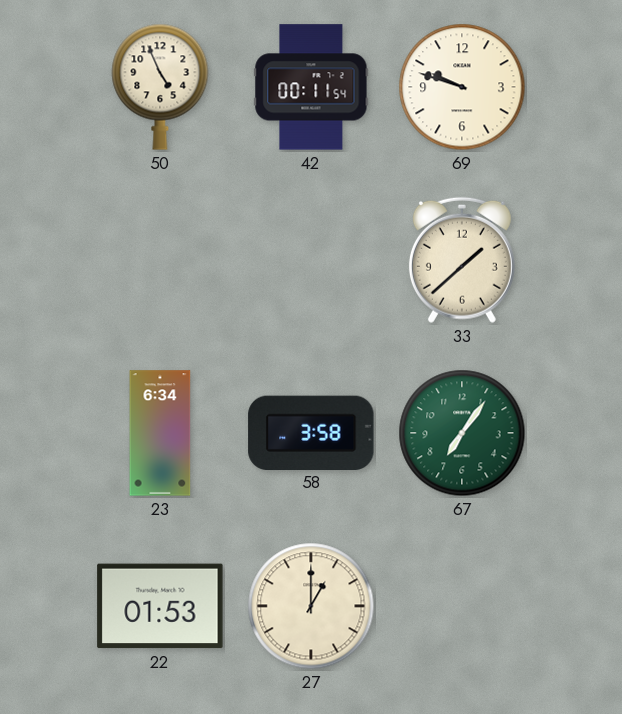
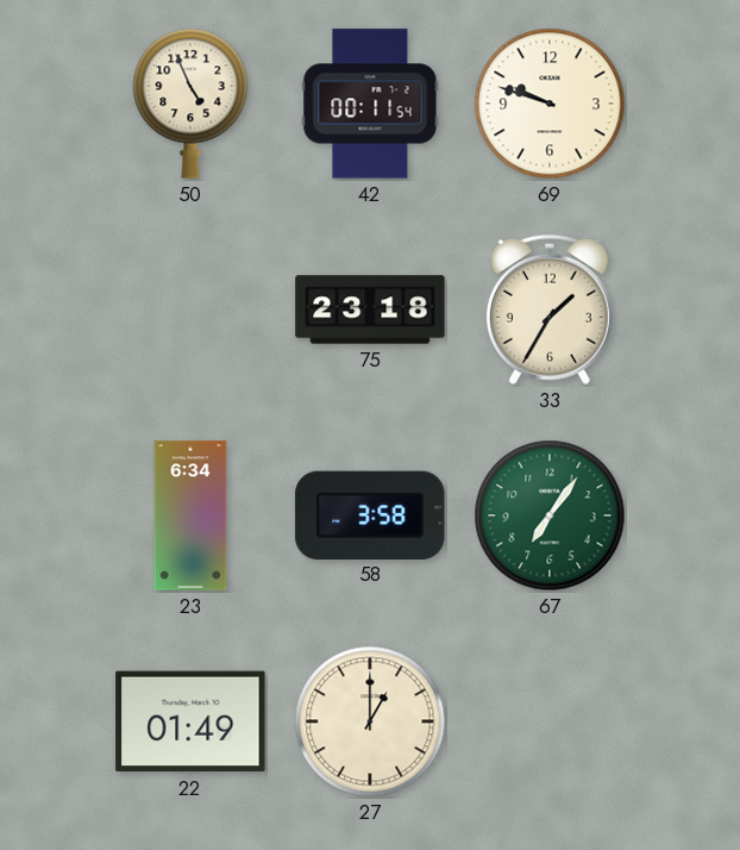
75: none -> 23:18 (370, 310)
33: 1:38 -> 1:35 (550, 310)
22: 01:53 -> 01:49 (190, 721)
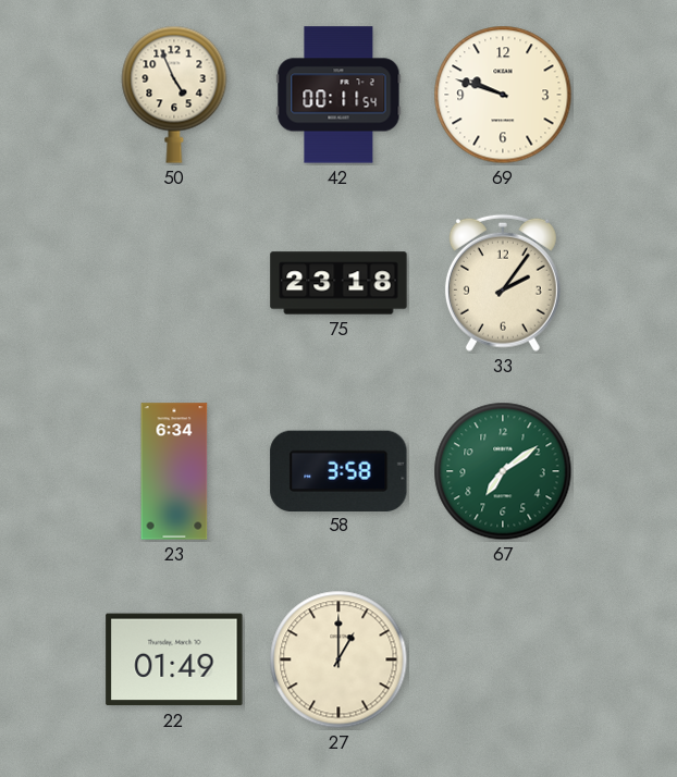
33: 1:35 -> 2:06 (503, 283)
67: 7:06 -> 7:09 (503, 471)
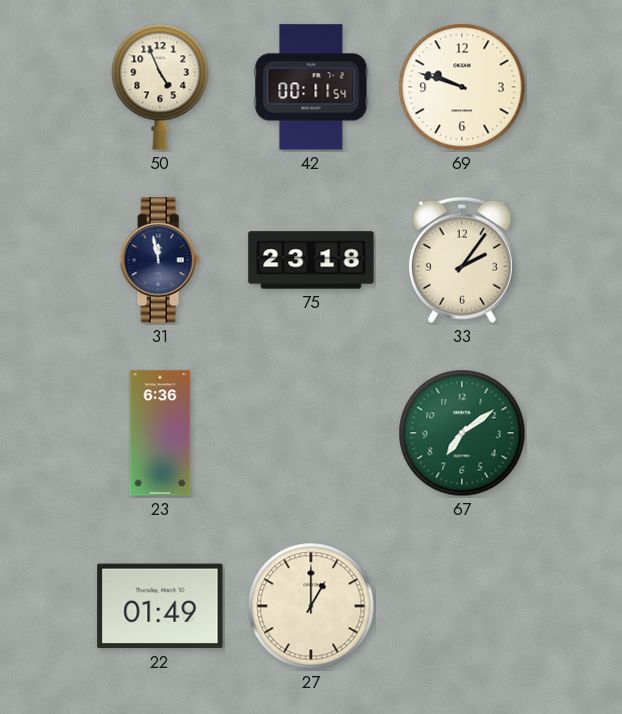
31: none -> 11:58 (160, 260)
23: 6:34 -> 6:36 (160, 433)
58: 3:58 -> none (338, 470)
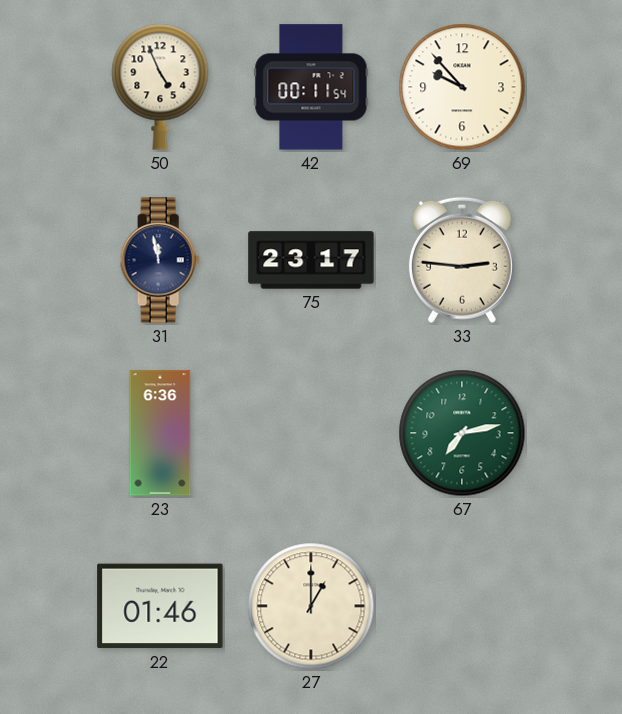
69: 9:48 -> 9:53 (462, 87)
75: 23:18 -> 23:17 (311, 260)
33: 2:06 -> 2:46 (462, 260)
67: 7:09 -> 7:13 (462, 433)
22: 01:49 -> 01:46 (160, 606)
